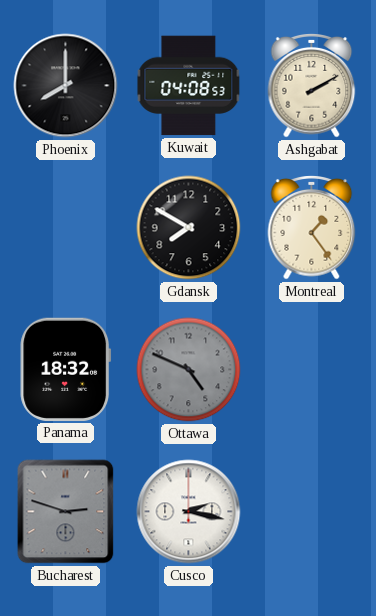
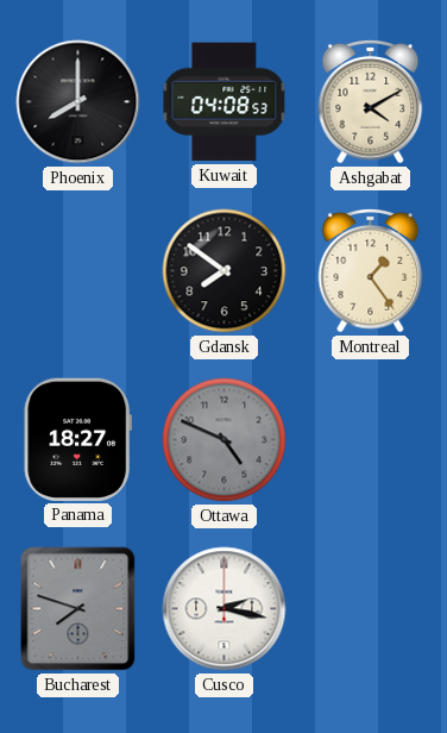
Ashgabat: 2:10 -> 4:10 (371, 102)
Gdansk: 7:50 -> 7:51 (225, 271)
Panama: 18:32 -> 18:27 (77, 439)
Bucharest: 2:48 -> 7:48 (78, 609)
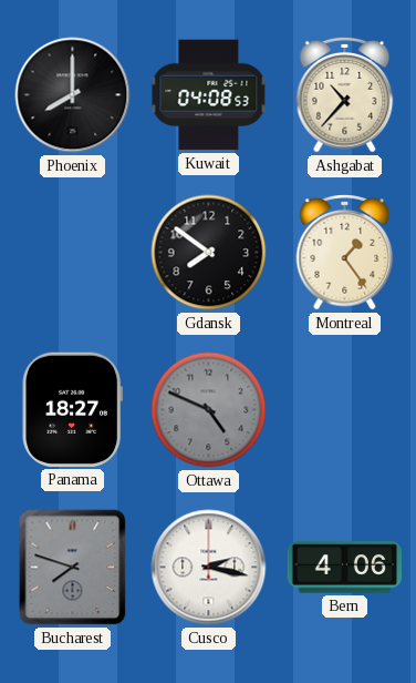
Ashgabat: 4:10 -> 10:37 (345, 95)
Bern: none -> 4:06 (345, 568)
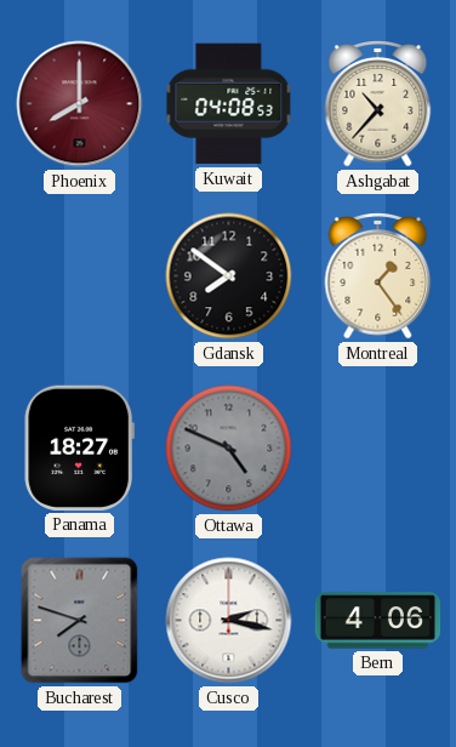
Phoenix dial: black -> burgundy (80, 104)
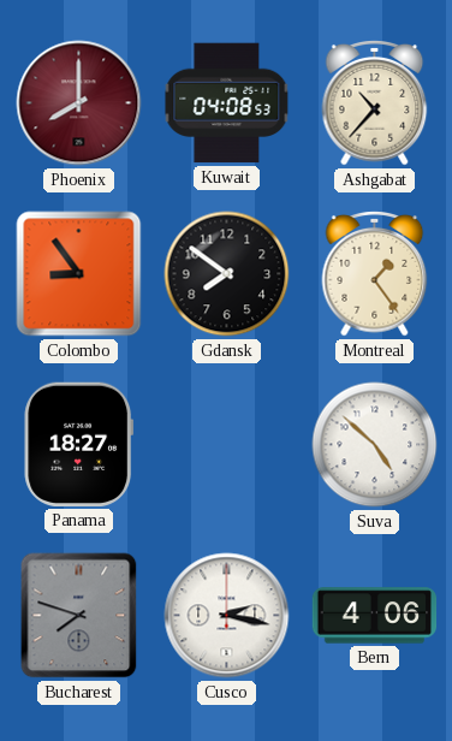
Colombo: none -> 8:54 (79, 274)
Ottawa: 4:49 -> none (229, 449)
Suva: none -> 4:52 (375, 445)
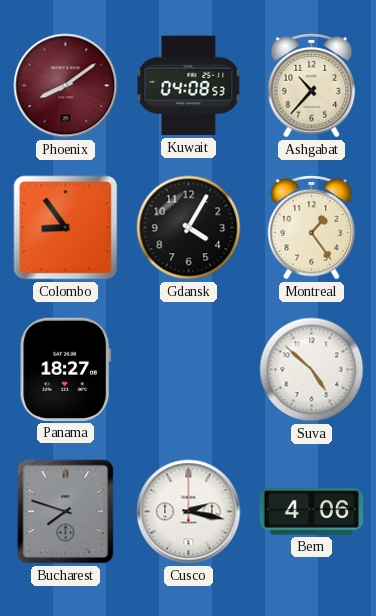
Phoenix: 8:00 -> 8:09 (66, 86)
Gdansk: 7:51 -> 4:05 (189, 228)
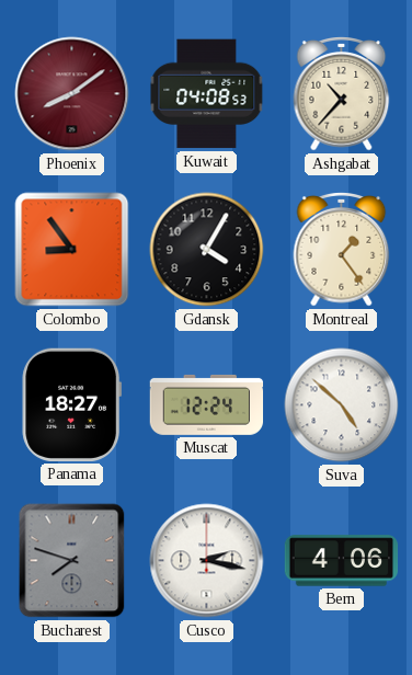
Muscat: none -> 12:24 (207, 404)
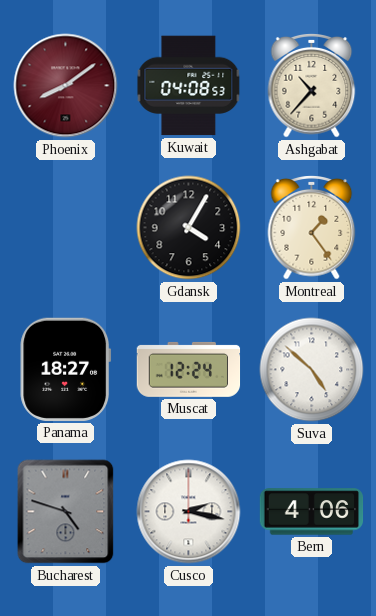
Colombo: 8:54 -> none (72, 250)
Bucharest: 7:48 -> 4:48 (66, 512)
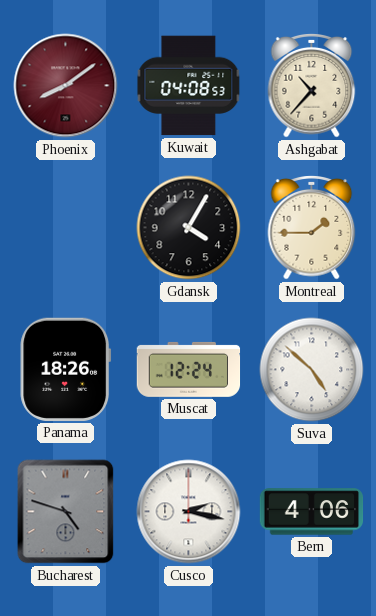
Montreal: 1:24 -> 1:45 (312, 228)
Panama: 18:27 -> 18:26 (65, 369)
